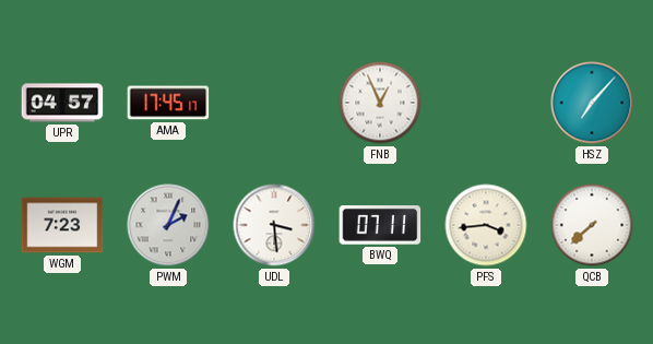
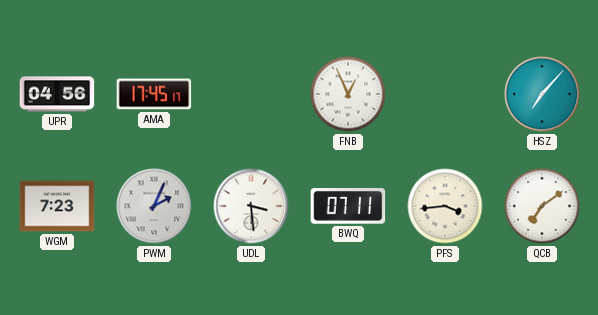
UPR: 04:57 -> 04:56 (57, 94)
QCB: 7:38 -> 7:09 (542, 206)
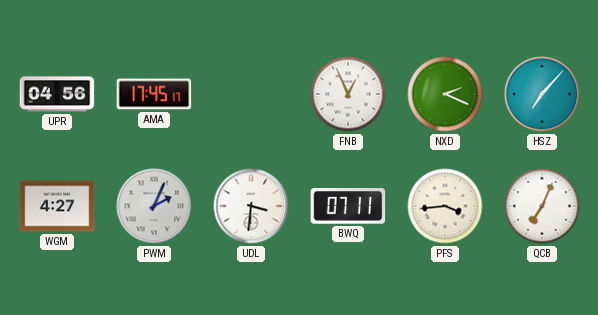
NXD: none -> 2:19 (445, 94)
WGM: 7:23 -> 4:27 (57, 206)
UDL: 3:29 -> 3:31 (251, 206)
QCB: 7:09 -> 7:04 (542, 206)
